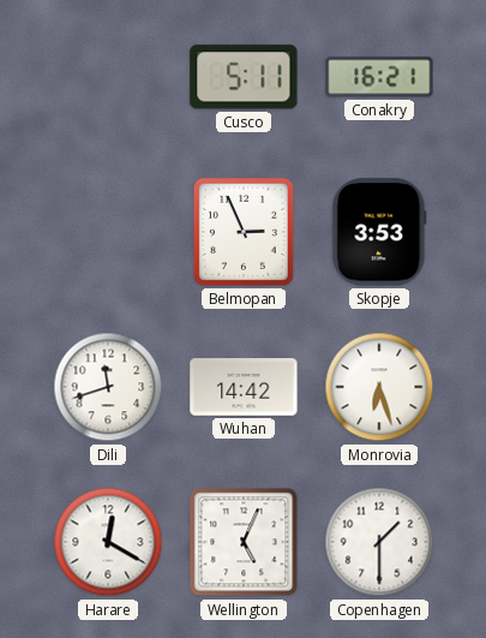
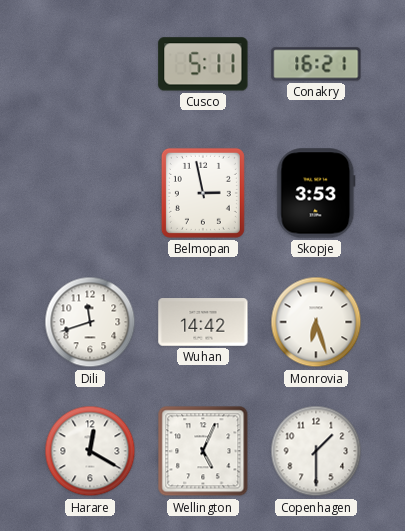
Belmopan: 2:56 -> 2:58 (203, 193)
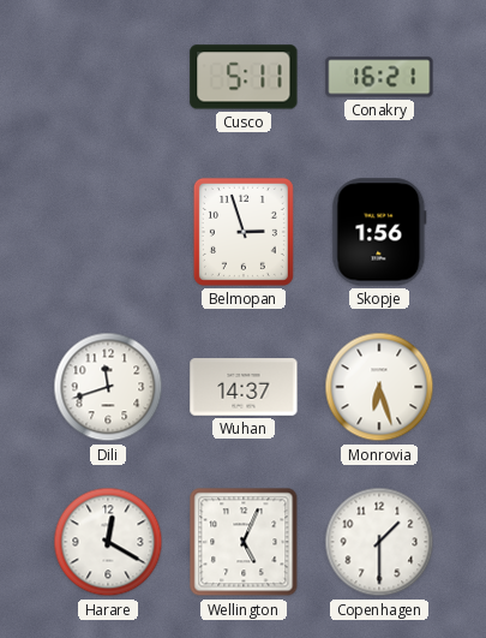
Belmopan: 2:58 -> 2:57 (244, 232)
Skopje: 3:53 -> 1:56 (379, 232)
Wuhan: 14:42 -> 14:37 (244, 387)
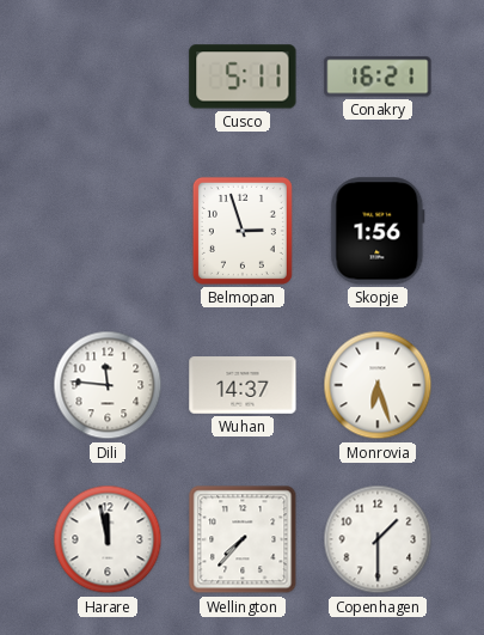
Dili: 11:42 -> 11:46 (108, 385)
Harare: 12:20 -> 11:58 (108, 539)
Wellington: 5:04 -> 7:37 (243, 539)
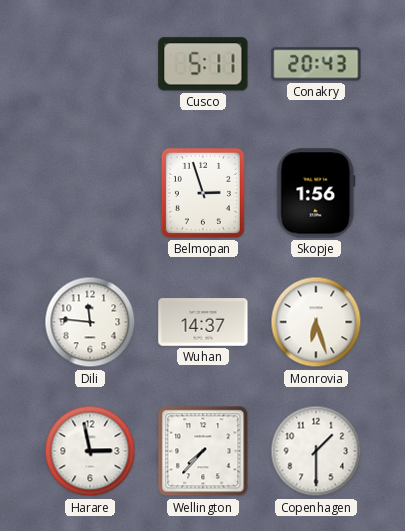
Conakry: 16:21 -> 20:43 (316, 64)
Harare: 11:58 -> 2:58 (90, 451)
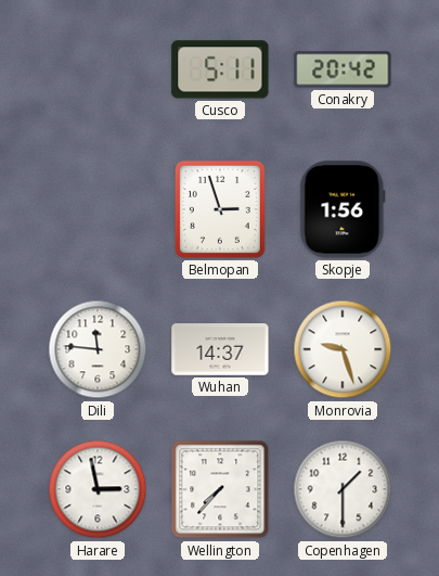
Conakry: 20:43 -> 20:42 (343, 69)
Monrovia: 6:27 -> 9:27 (343, 349)
